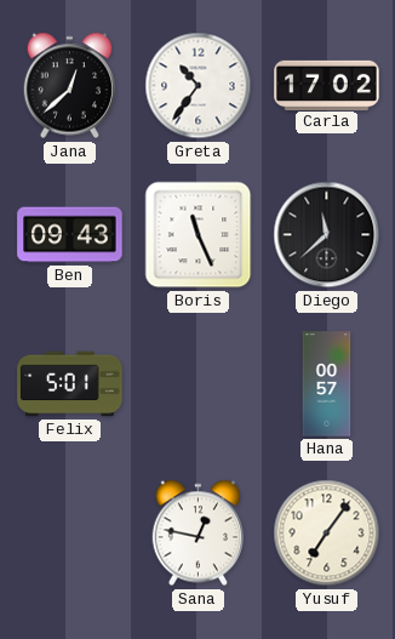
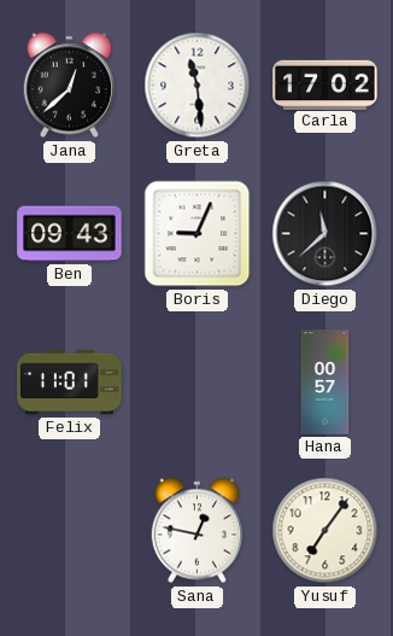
Greta: 10:36 -> 11:29 (198, 86)
Boris: 11:26 -> 9:04 (198, 234)
Felix: 5:01 -> 11:01 (70, 383)
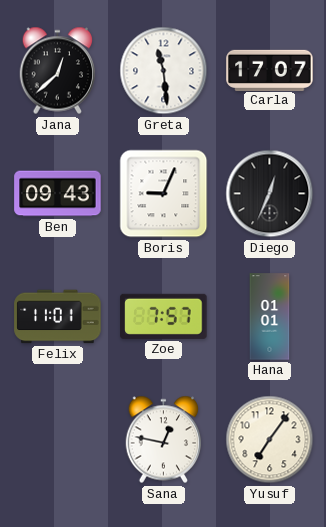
Carla: 17:02 -> 17:07 (270, 70)
Diego: 11:38 -> 12:34 (270, 194)
Zoe: none -> 7:57 (164, 316)
Hana: 00:57 -> 01:01 (270, 317)
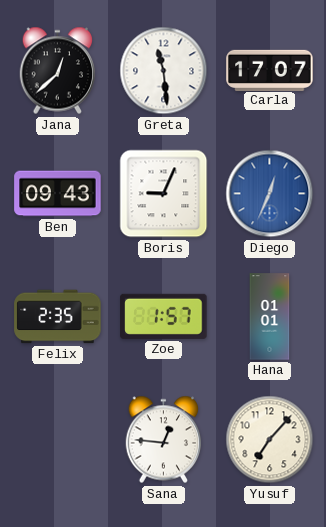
Diego dial: black -> blue (270, 194)
Felix: 11:01 -> 2:35 (58, 317)
Zoe: 7:57 -> 1:57 (164, 316)
Sana: 12:47 -> 12:46 (164, 440)
Yusuf: 7:06 -> 7:07 (270, 440)
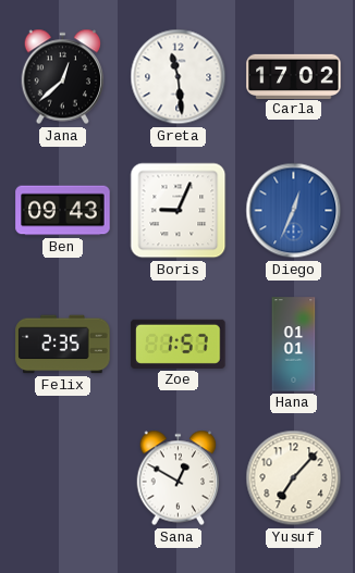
Carla: 17:07 -> 17:02 (294, 76)
Sana: 12:46 -> 12:50 (179, 478)
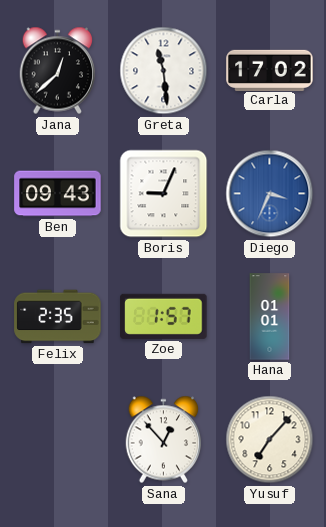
Diego: 12:34 -> 3:34 (270, 194)
Sana: 12:50 -> 12:53 (164, 440)
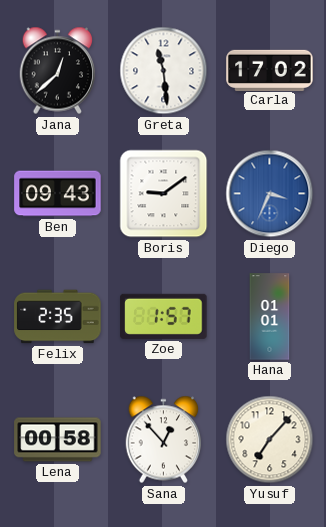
Boris: 9:04 -> 9:09 (164, 194)
Lena: none -> 00:58 (58, 440)
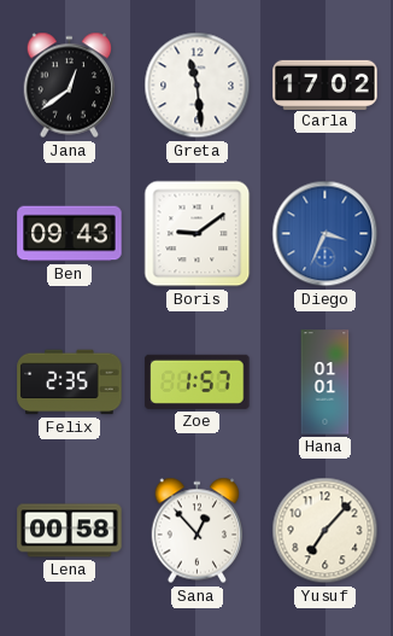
Jana: 12:38 -> 12:39 (70, 86)
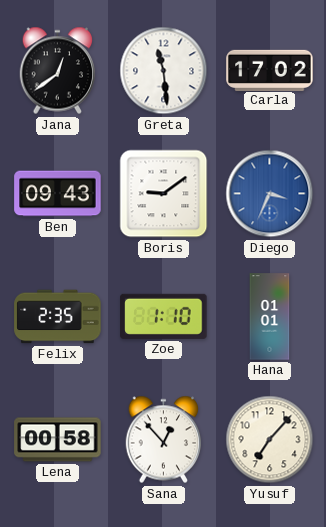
Zoe: 1:57 -> 1:10 (164, 316)
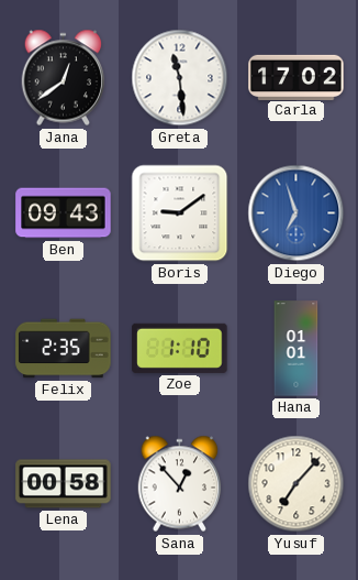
Diego: 3:34 -> 6:57 (297, 214)
